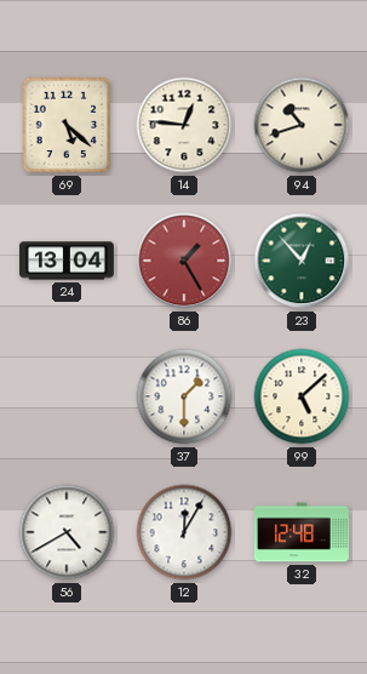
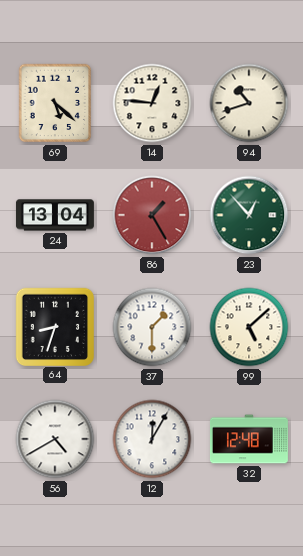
64: none -> 8:33 (54, 326)
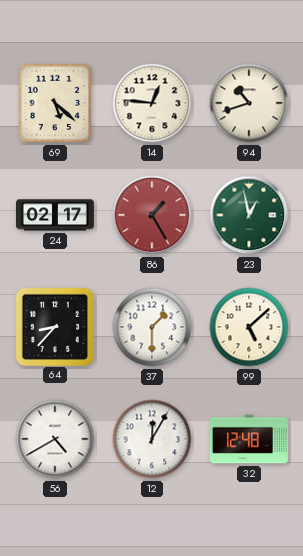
24: 13:04 -> 02:17 (55, 215)
23: 12:53 -> 12:58 (249, 215)
64: 8:33 -> 8:37 (54, 326)
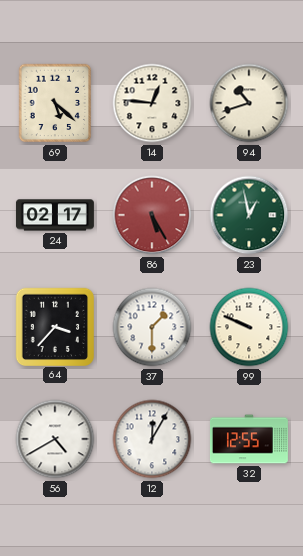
86: 1:25 -> 5:25 (152, 215)
64: 8:37 -> 3:37 (54, 326)
99: 5:08 -> 9:49 (249, 327)
32: 12:48 -> 12:55 (249, 439)
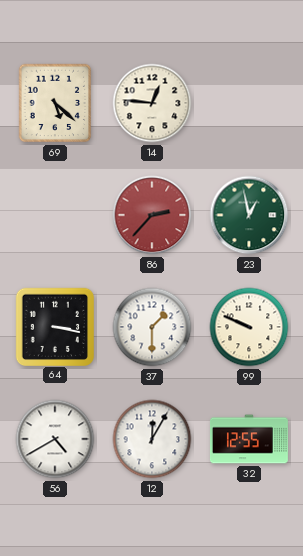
94: 10:42 -> none (249, 103)
24: 02:17 -> none (55, 215)
86: 5:25 -> 2:37 (152, 215)
64: 3:37 -> 3:17 (54, 326)
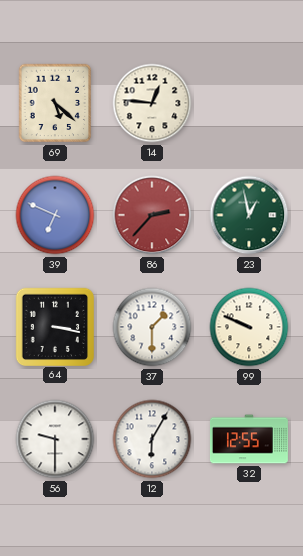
39: none -> 6:49 (55, 215)
56: 4:40 -> 9:30 (55, 439)
12: 12:05 -> 6:05 (152, 439)
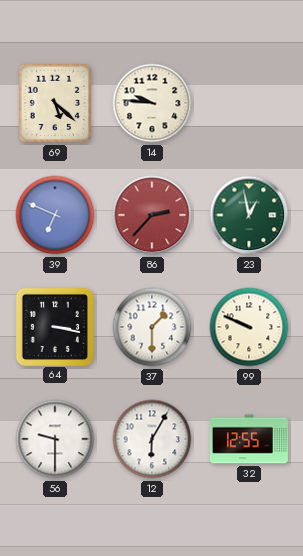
14: 12:46 -> 9:46 (152, 103)
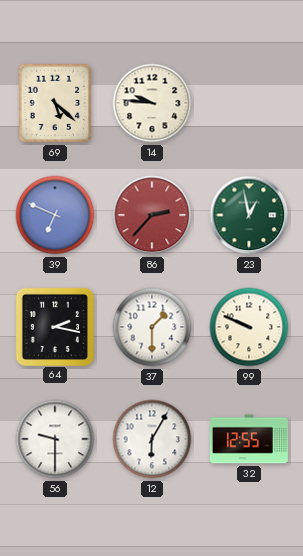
64: 3:17 -> 2:17 (54, 326)
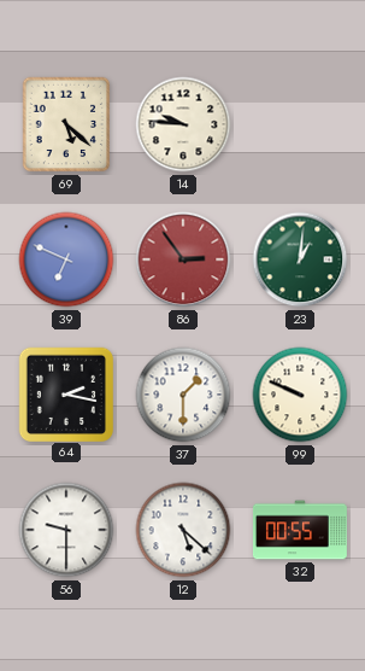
86: 2:37 -> 2:54 (183, 259)
23: 12:58 -> 1:01 (300, 259)
12: 6:05 -> 5:22 (183, 530)
32: 12:55 -> 00:55 (300, 530)
